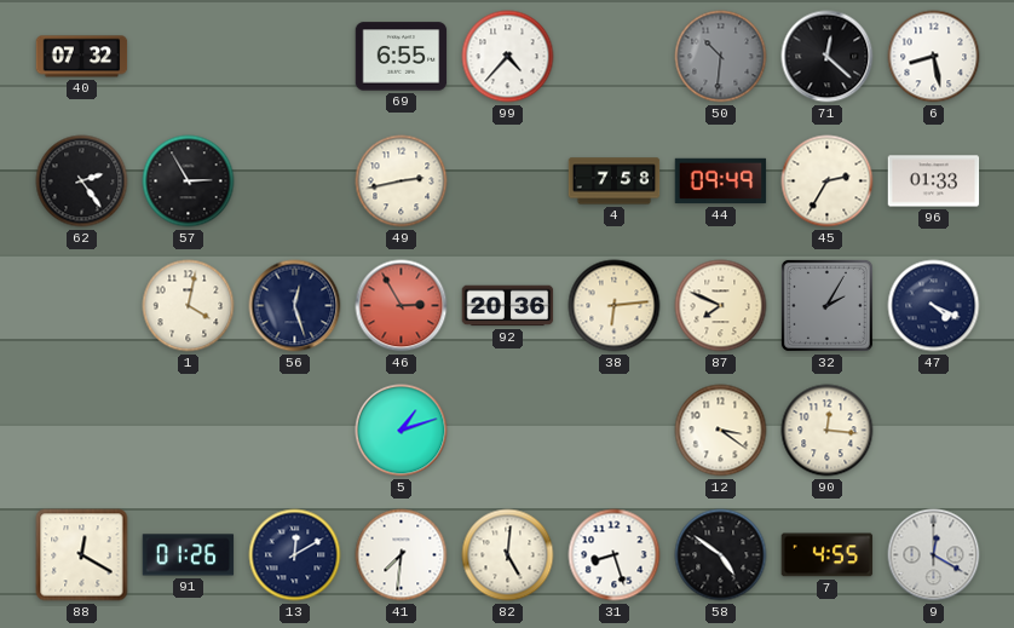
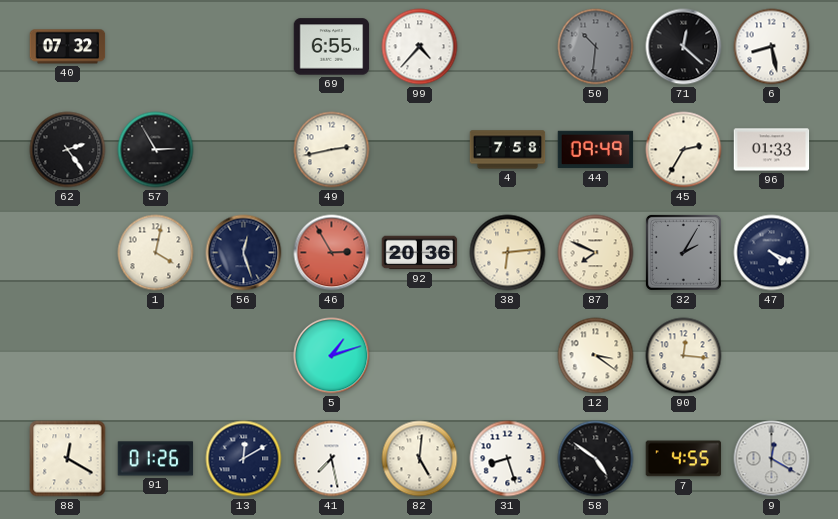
41: 7:31 -> 7:28 (332, 459)
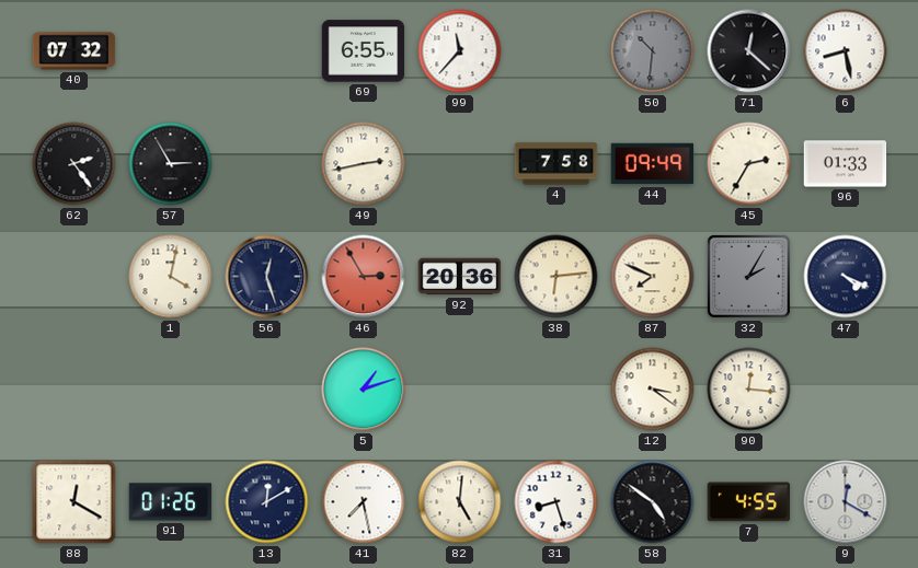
99: 4:37 -> 11:37 (460, 51)
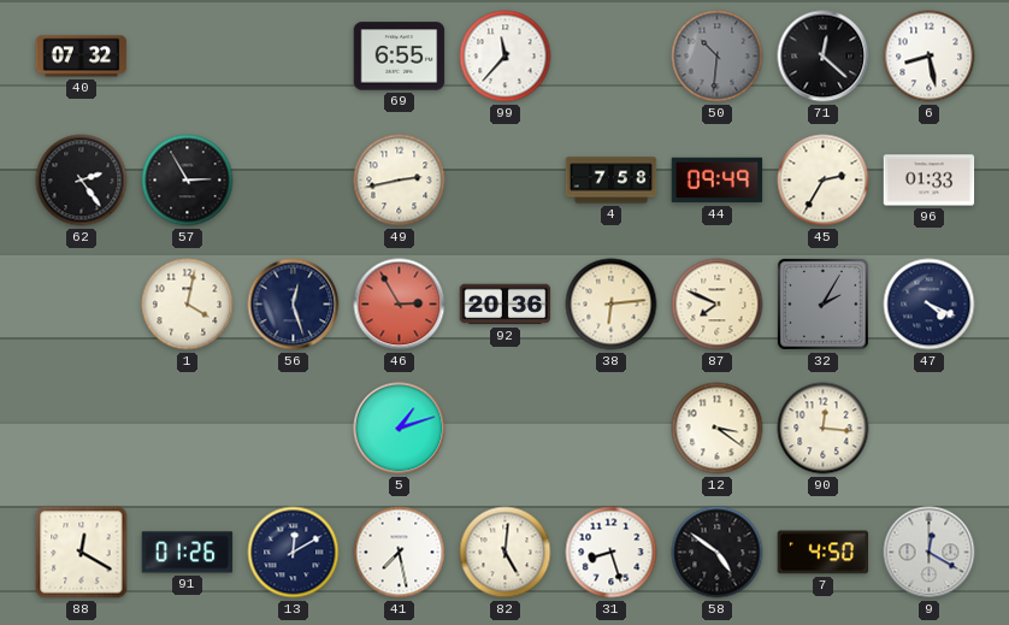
7: 4:55 -> 4:50 (824, 553)
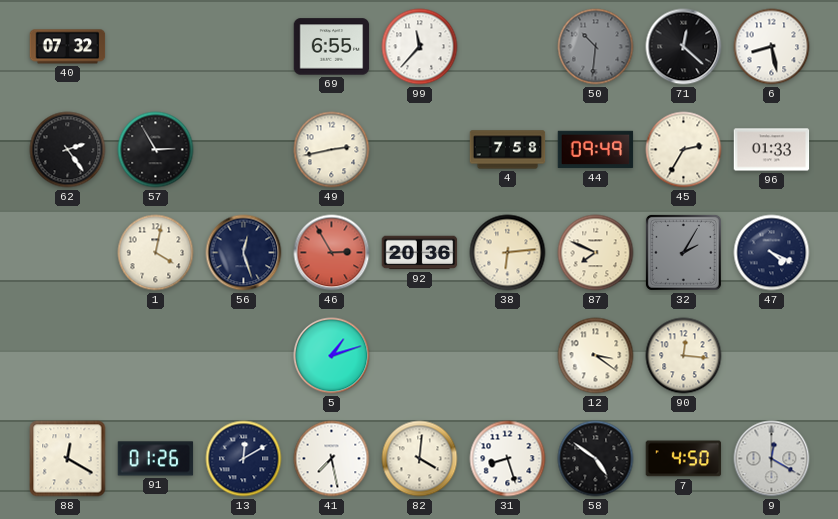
82: 5:01 -> 4:01 (420, 459)
